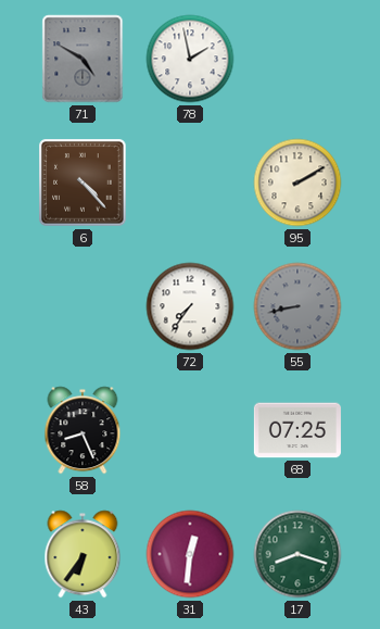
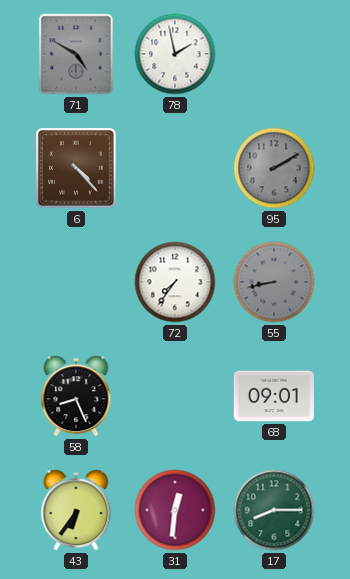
95 dial: cream -> grey (274, 168)
68: 07:25 -> 09:01 (274, 396)
17: 8:18 -> 8:15 (274, 510)
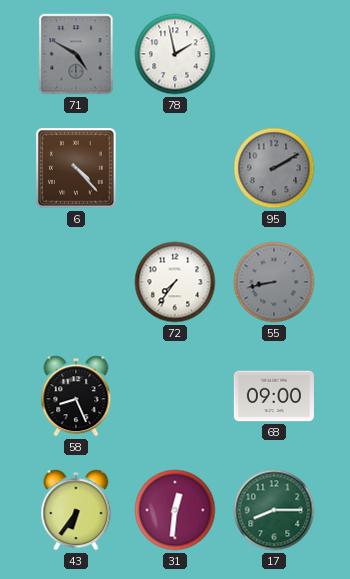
68: 09:01 -> 09:00 (274, 396)
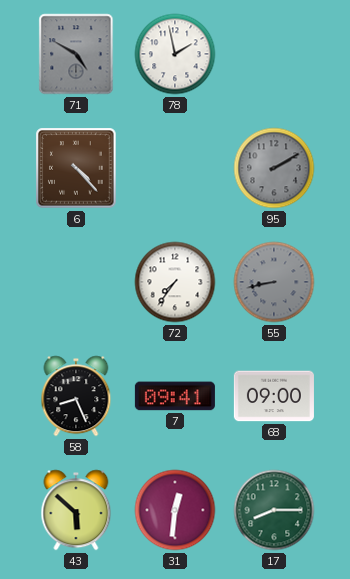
7: none -> 09:41 (175, 396)
43: 6:36 -> 5:52 (76, 510)
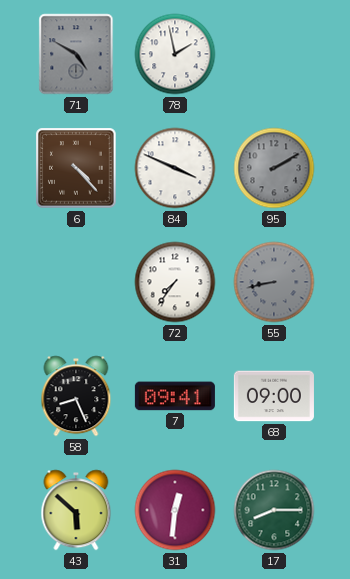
84: none -> 3:49 (175, 168)
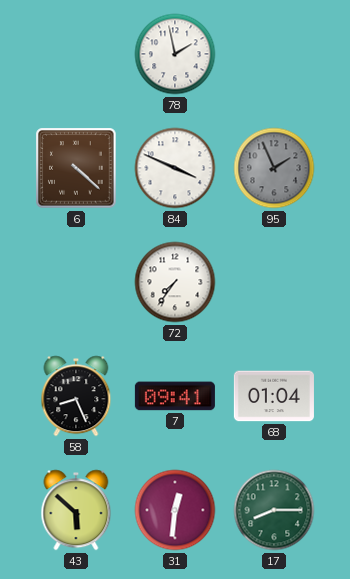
71: 4:50 -> none (76, 54)
6: 4:23 -> 4:22 (76, 168)
95: 2:10 -> 1:56 (274, 168)
55: 8:43 -> none (274, 282)
68: 09:00 -> 01:04 (274, 396)
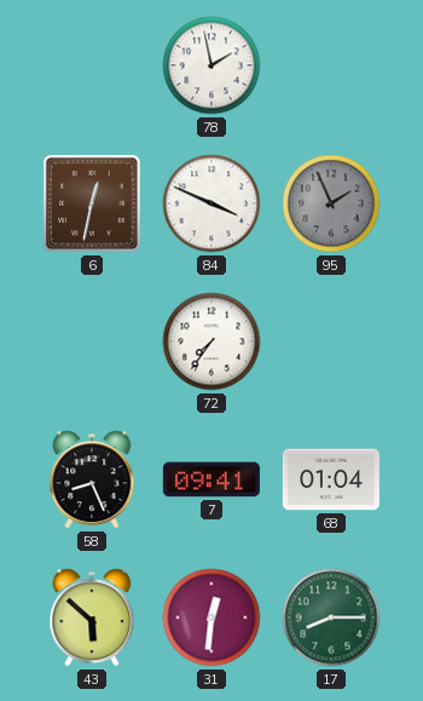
6: 4:22 -> 12:32 (92, 203)
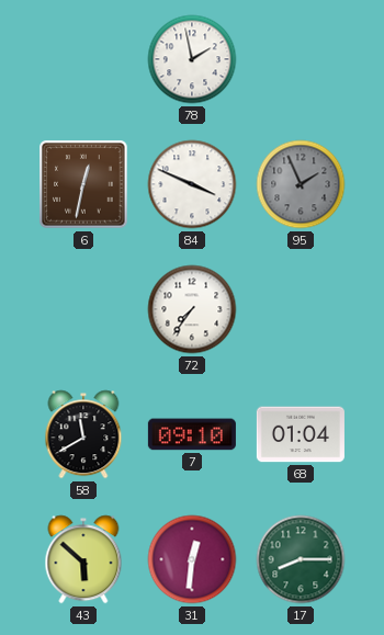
58: 8:26 -> 11:40 (83, 434)
7: 09:41 -> 09:10 (192, 434)
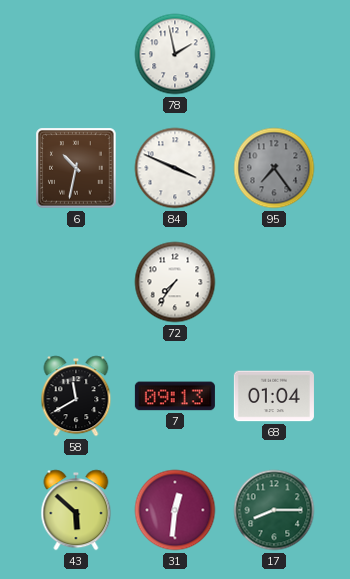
6: 12:32 -> 10:32 (76, 168)
95: 1:56 -> 7:24 (274, 168)
7: 09:10 -> 09:13 (175, 396)
